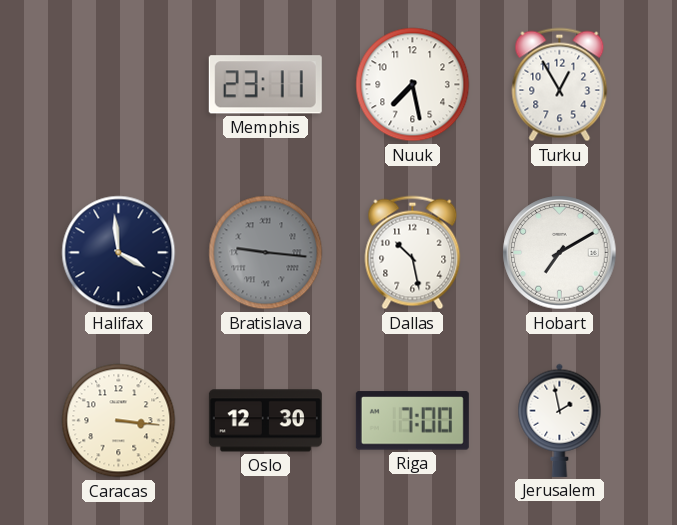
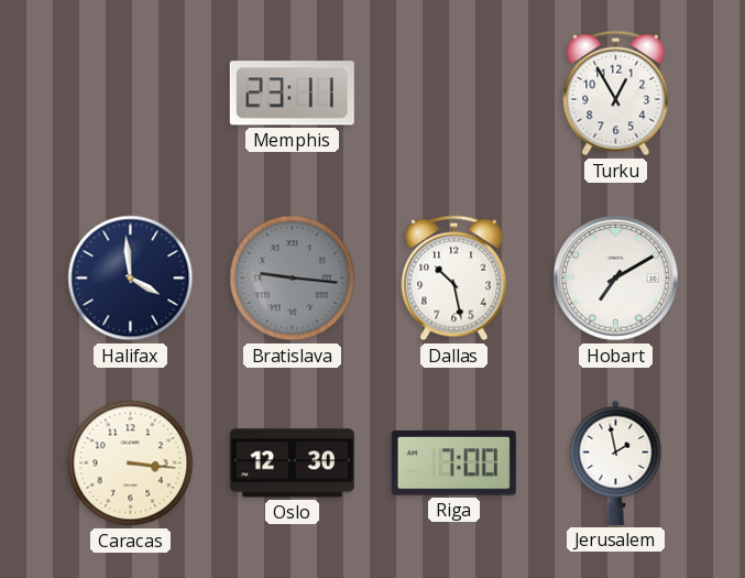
Nuuk: 7:28 -> none (413, 85)
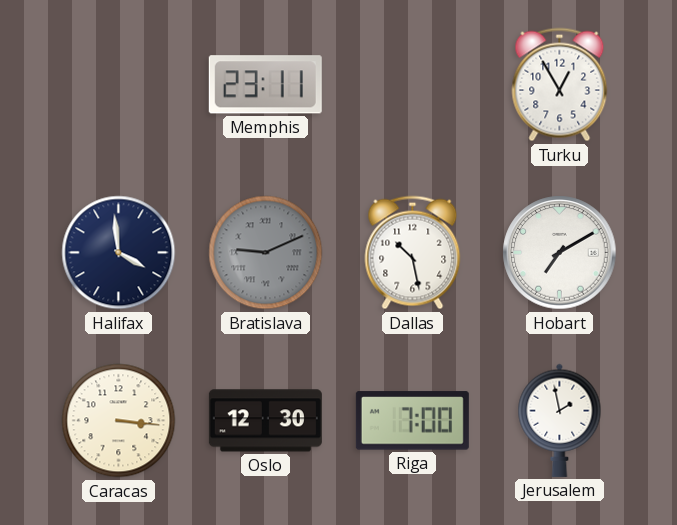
Bratislava: 9:16 -> 9:11 (266, 253)
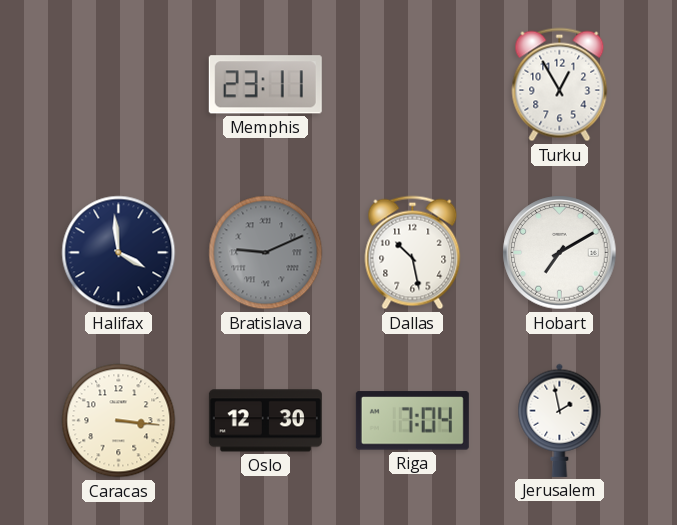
Riga: 7:00 -> 7:04 (412, 421)
